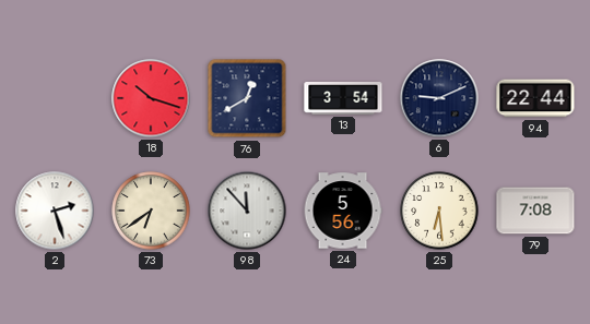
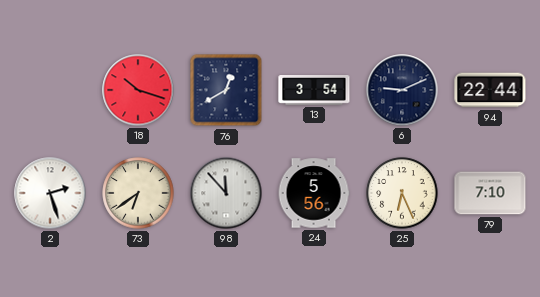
25: 6:29 -> 6:26 (402, 193)
79: 7:08 -> 7:10 (490, 193)
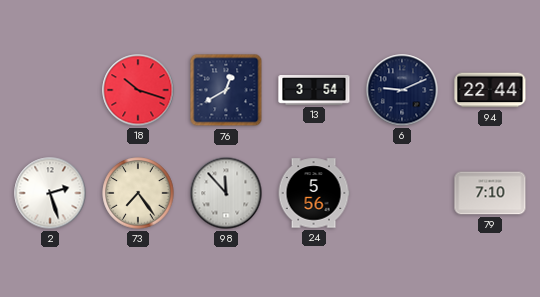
73: 6:39 -> 7:24 (138, 193)
25: 6:26 -> none (402, 193)
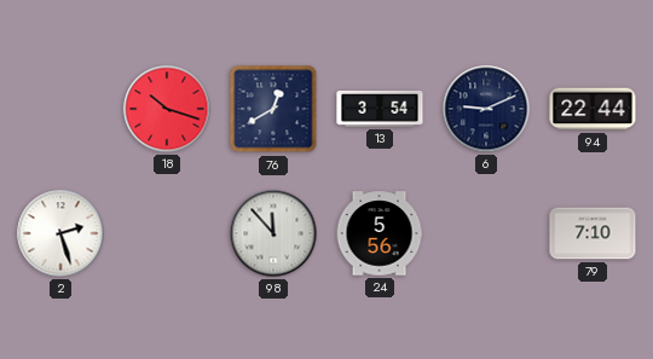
73: 7:24 -> none (138, 193)
